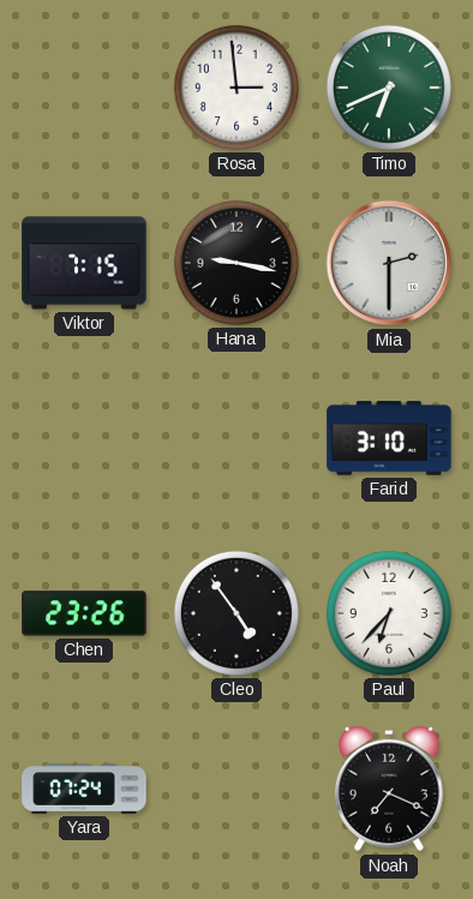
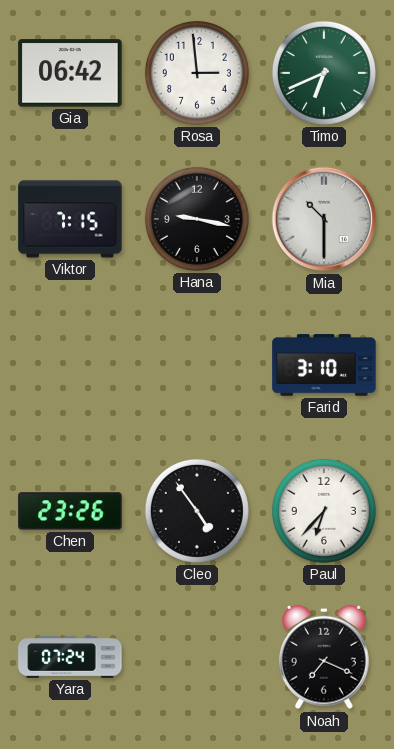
Gia: none -> 06:42 (70, 73)
Mia: 2:30 -> 10:30 (324, 219)
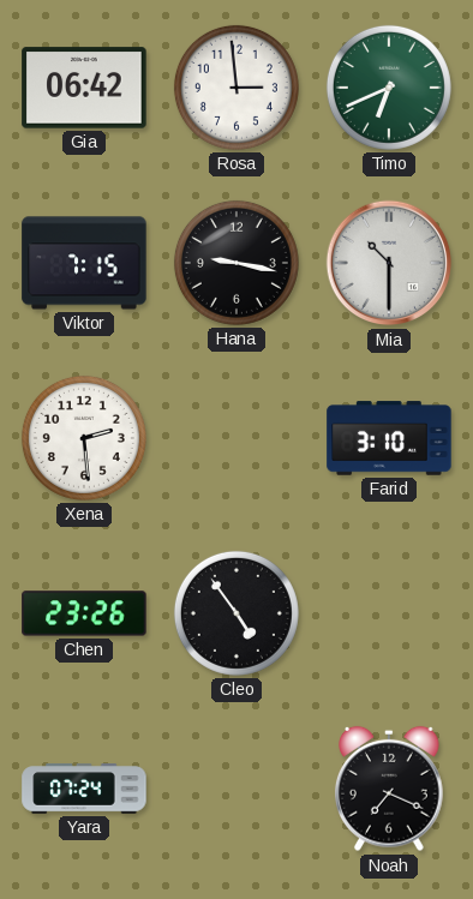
Xena: none -> 2:29 (84, 438)
Paul: 6:37 -> none (324, 511)
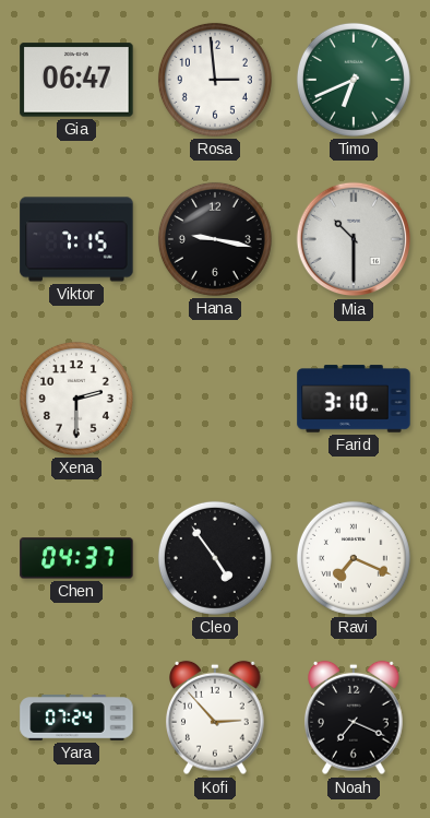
Gia: 06:42 -> 06:47 (76, 80)
Xena: 2:29 -> 2:30 (76, 399)
Chen: 23:26 -> 04:37 (76, 558)
Ravi: none -> 7:19 (354, 558)
Kofi: none -> 2:53 (216, 718)
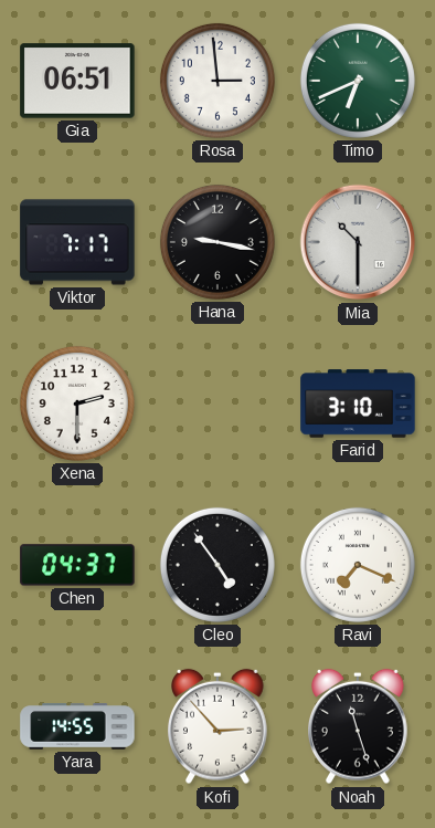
Gia: 06:47 -> 06:51 (77, 81)
Viktor: 7:15 -> 7:17 (77, 242)
Yara: 07:24 -> 14:55 (77, 726)
Noah: 7:19 -> 11:27 (359, 726)
